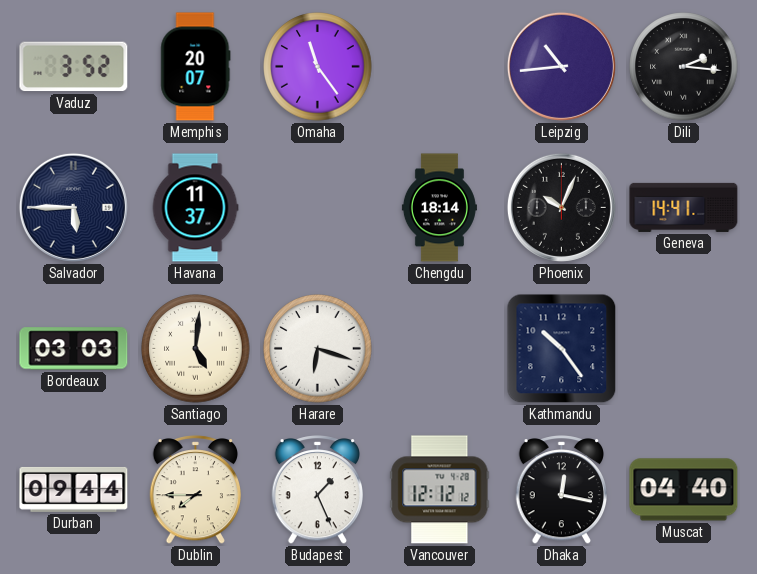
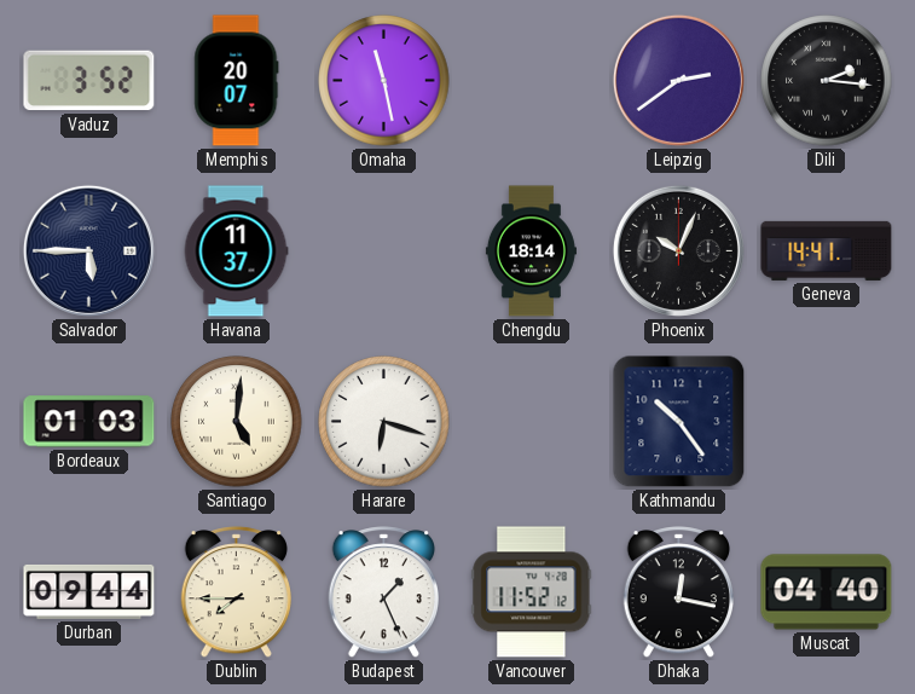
Omaha: 11:24 -> 11:28 (384, 81)
Leipzig: 10:44 -> 2:39 (678, 80)
Bordeaux: 03:03 -> 01:03 (89, 422)
Vancouver: 12:12 -> 11:52 (532, 592)
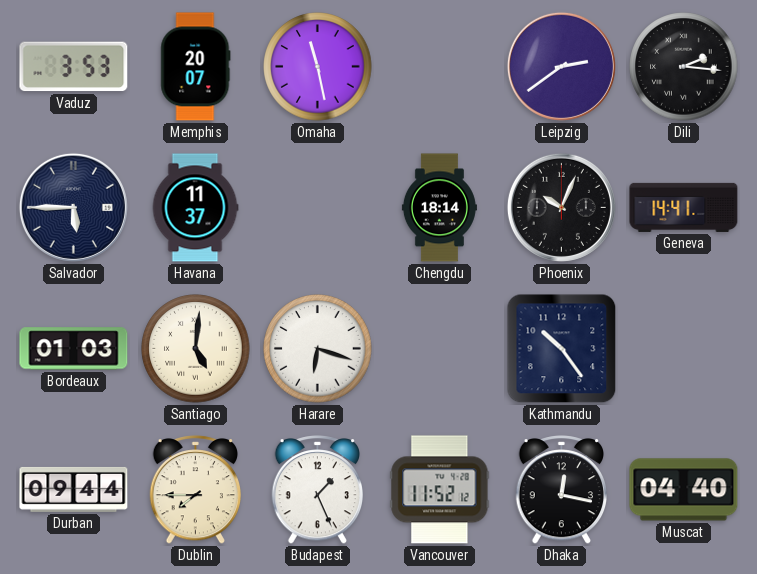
Vaduz: 3:52 -> 3:53 (74, 67)
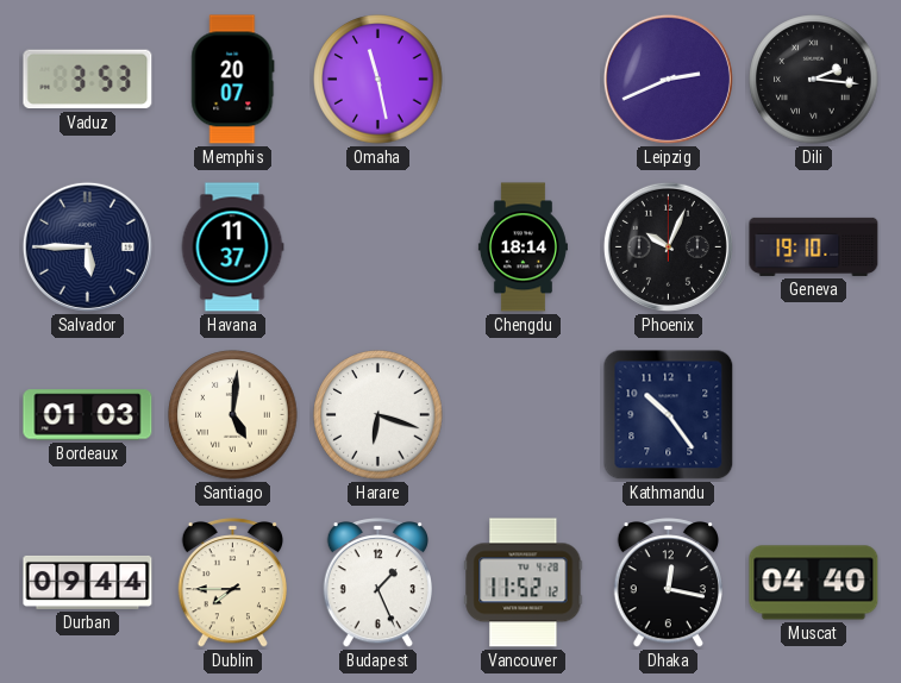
Leipzig: 2:39 -> 2:41 (668, 79)
Geneva: 14:41 -> 19:10 (814, 246)
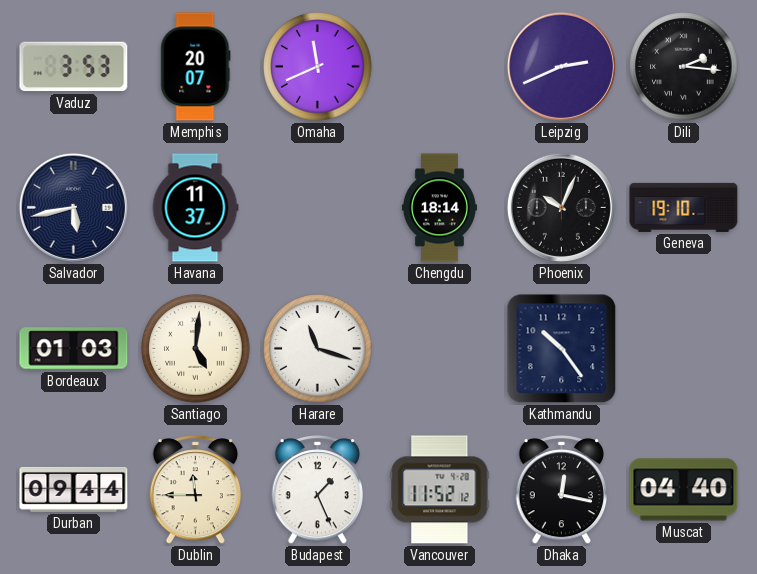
Omaha: 11:28 -> 11:41 (318, 67)
Salvador: 5:45 -> 5:43 (73, 207)
Harare: 6:18 -> 11:18 (318, 349)
Dublin: 7:45 -> 11:45 (195, 490)
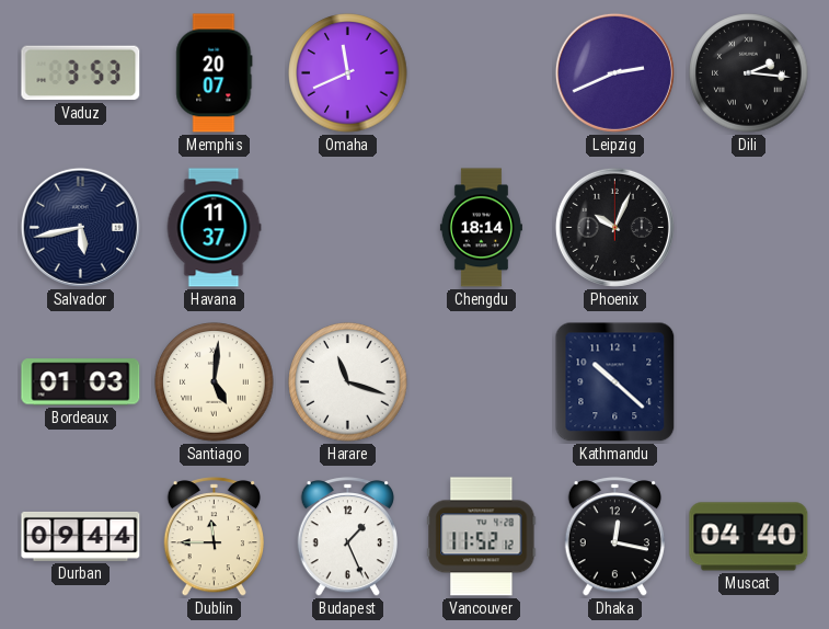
Geneva: 19:10 -> none (684, 207)
Kathmandu: 10:24 -> 10:22 (615, 382)
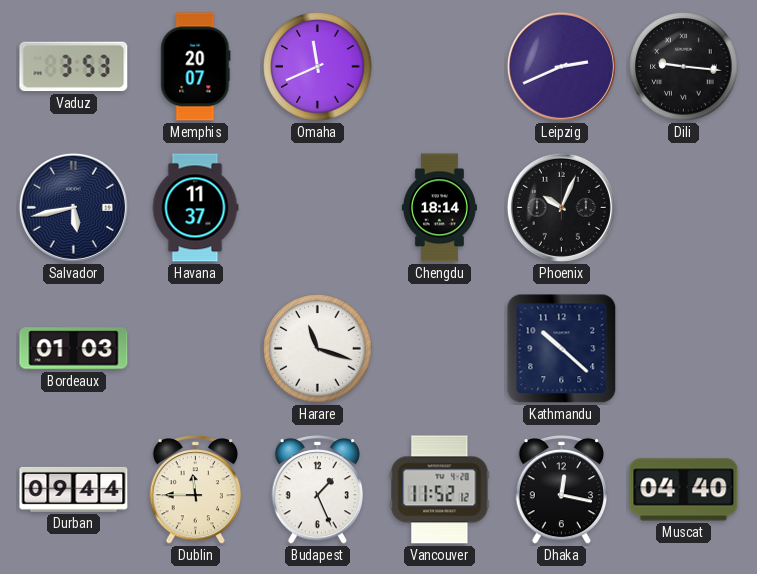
Dili: 2:16 -> 9:16 (684, 67)
Santiago: 5:01 -> none (215, 382)
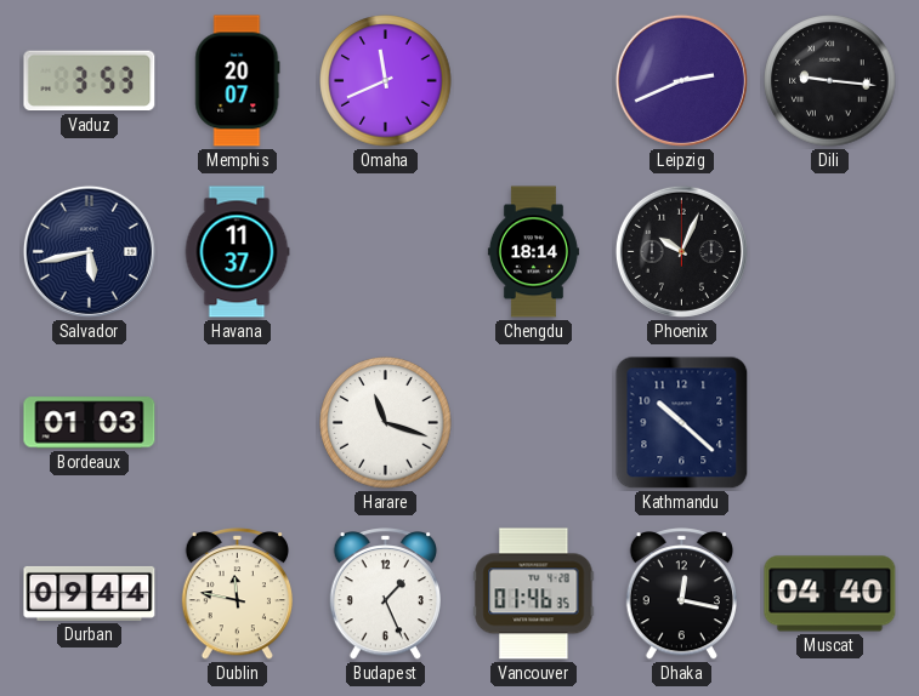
Dublin: 11:45 -> 11:47 (237, 594)
Vancouver: 11:52 -> 01:46 (534, 594)
